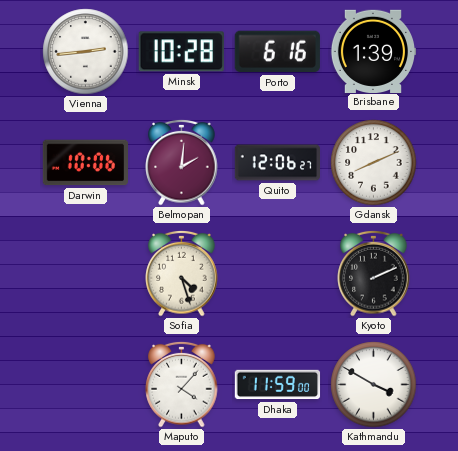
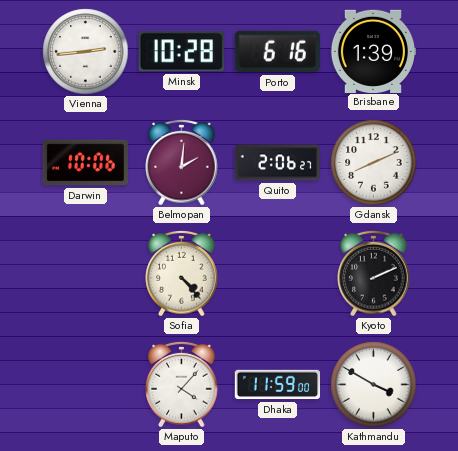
Quito: 12:06 -> 2:06 (277, 163)
Sofia: 4:27 -> 4:23 (182, 273)
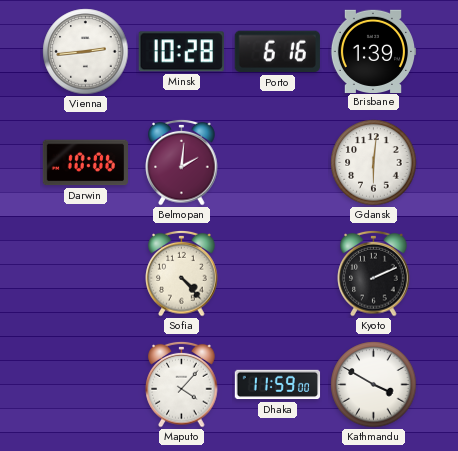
Quito: 2:06 -> none (277, 163)
Gdansk: 8:11 -> 6:01 (374, 163)
